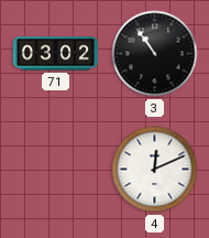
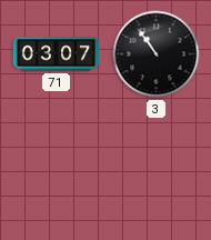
71: 03:02 -> 03:07 (56, 54)
4: 12:11 -> none (155, 170)
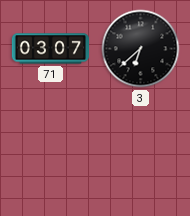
3: 10:54 -> 6:38 (141, 49)
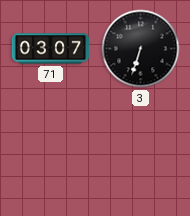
3: 6:38 -> 6:33 (141, 49)
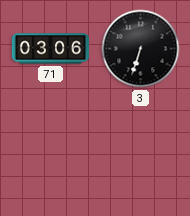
71: 03:07 -> 03:06 (50, 49)
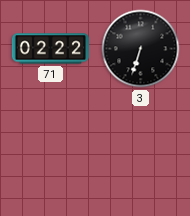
71: 03:06 -> 02:22 (50, 49)
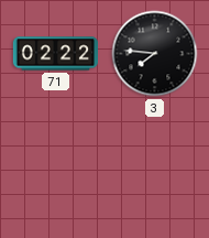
3: 6:33 -> 7:46 (155, 54)
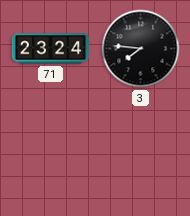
71: 02:22 -> 23:24 (50, 49)
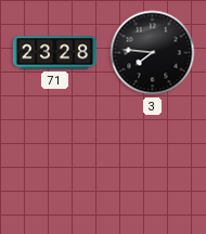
71: 23:24 -> 23:28 (54, 53)
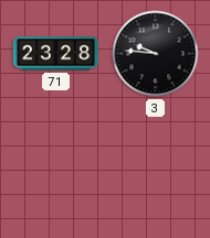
3: 7:46 -> 9:46 (156, 54)
